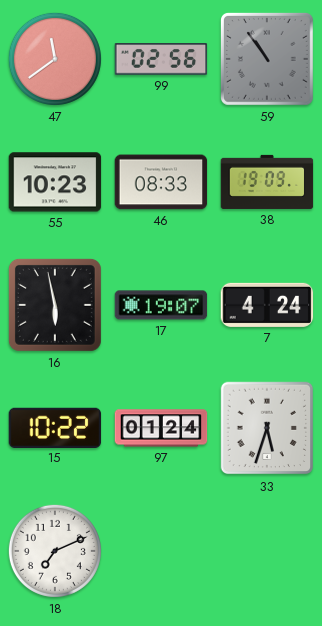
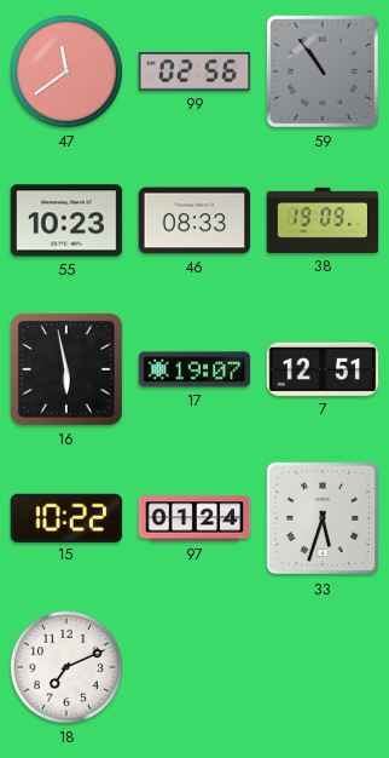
7: 4:24 -> 12:51 (323, 369)
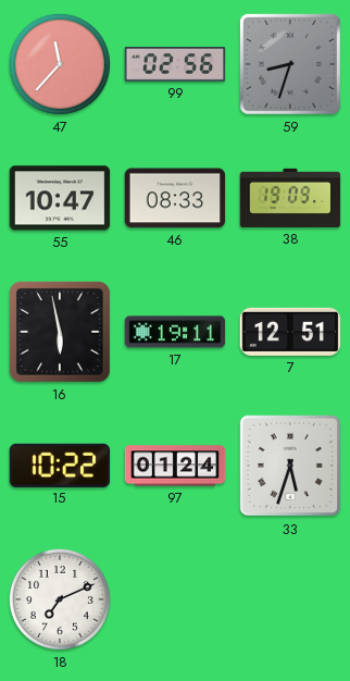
47: 11:39 -> 11:37 (60, 64)
59: 10:54 -> 8:33 (290, 64)
55: 10:23 -> 10:47 (60, 198)
17: 19:07 -> 19:11 (175, 332)
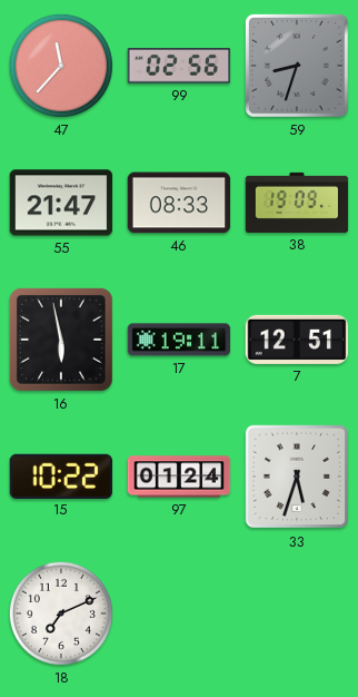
55: 10:47 -> 21:47 (61, 203)
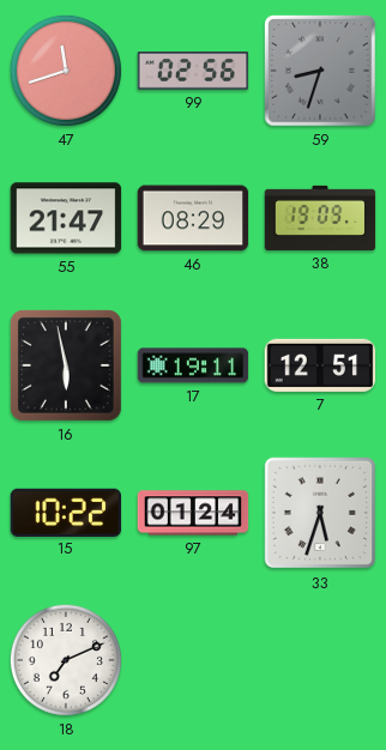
47: 11:37 -> 11:42 (66, 71)
46: 08:33 -> 08:29 (193, 218)
